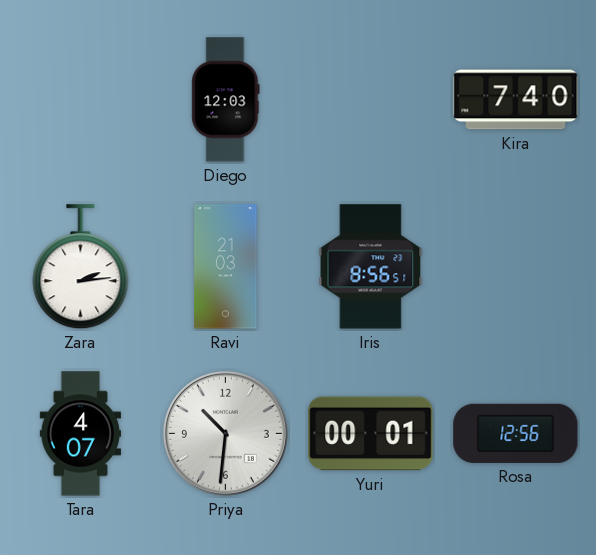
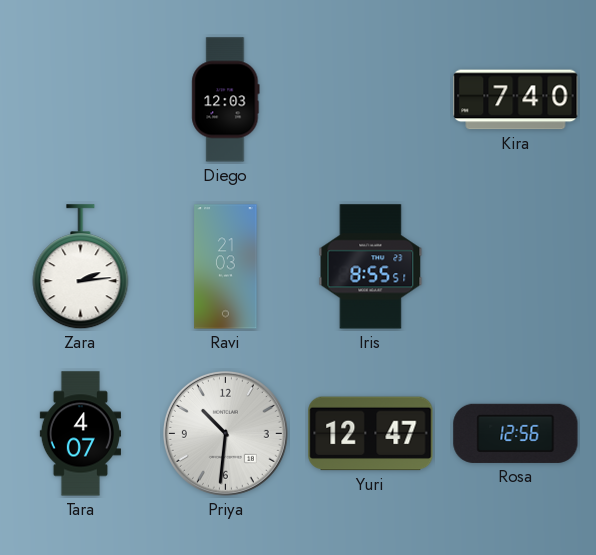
Iris: 8:56 -> 8:55 (371, 267)
Yuri: 00:01 -> 12:47 (371, 434)
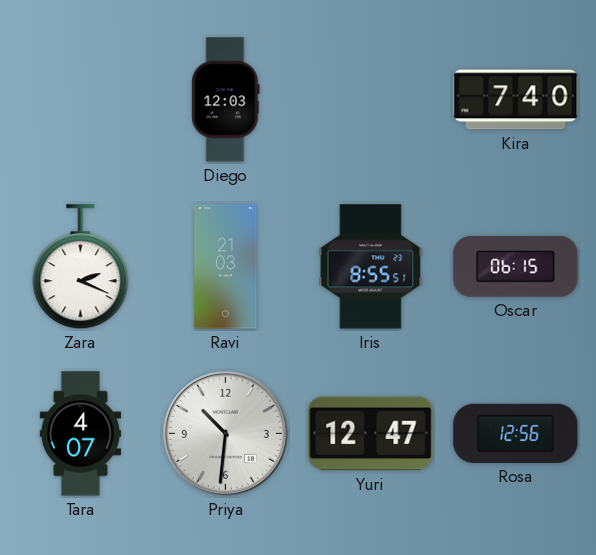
Zara: 2:14 -> 2:19 (81, 267)
Oscar: none -> 06:15 (516, 267)
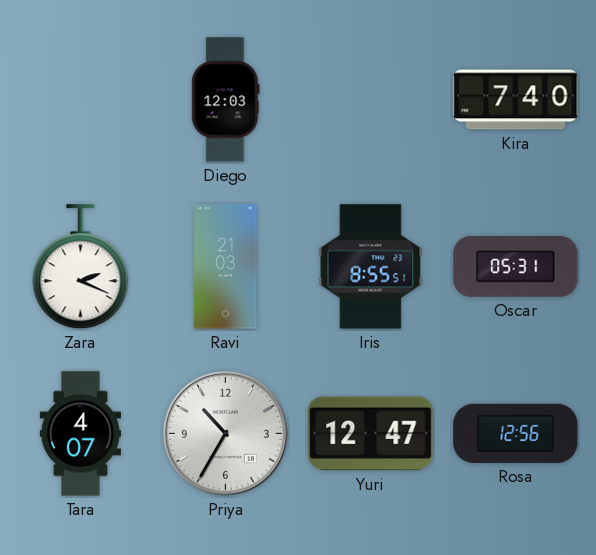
Oscar: 06:15 -> 05:31 (516, 267)
Priya: 10:31 -> 10:35 (225, 433)
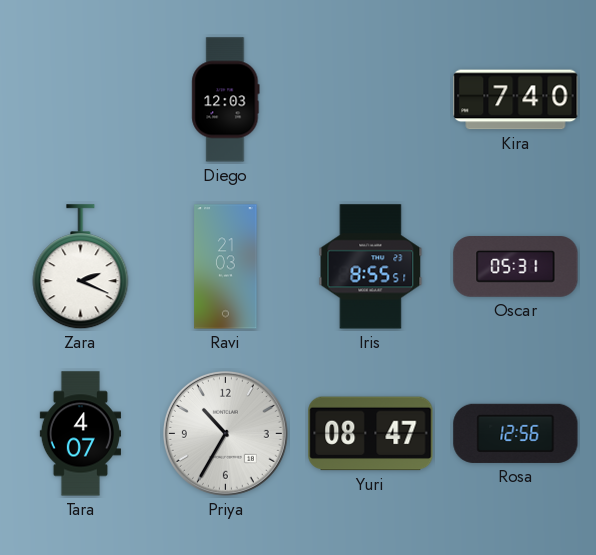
Yuri: 12:47 -> 08:47 (371, 434)
